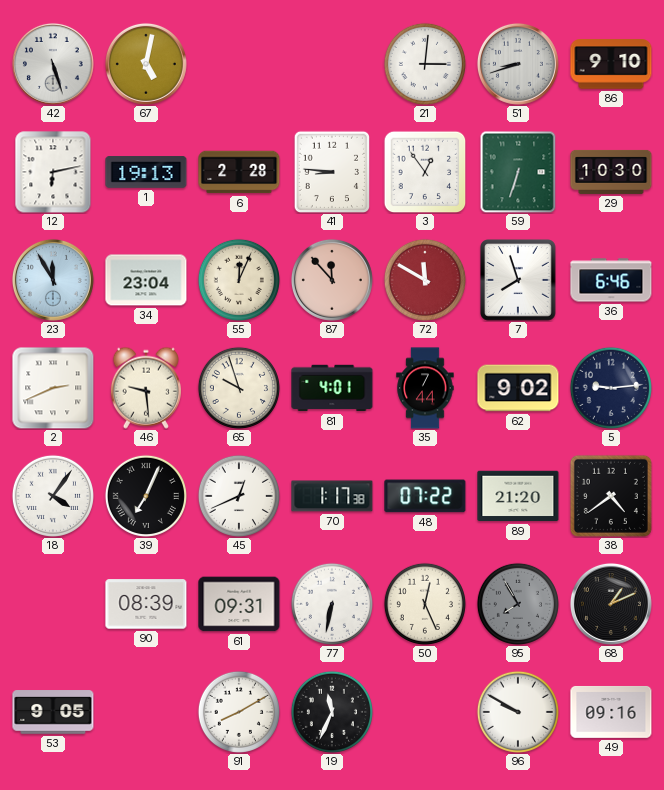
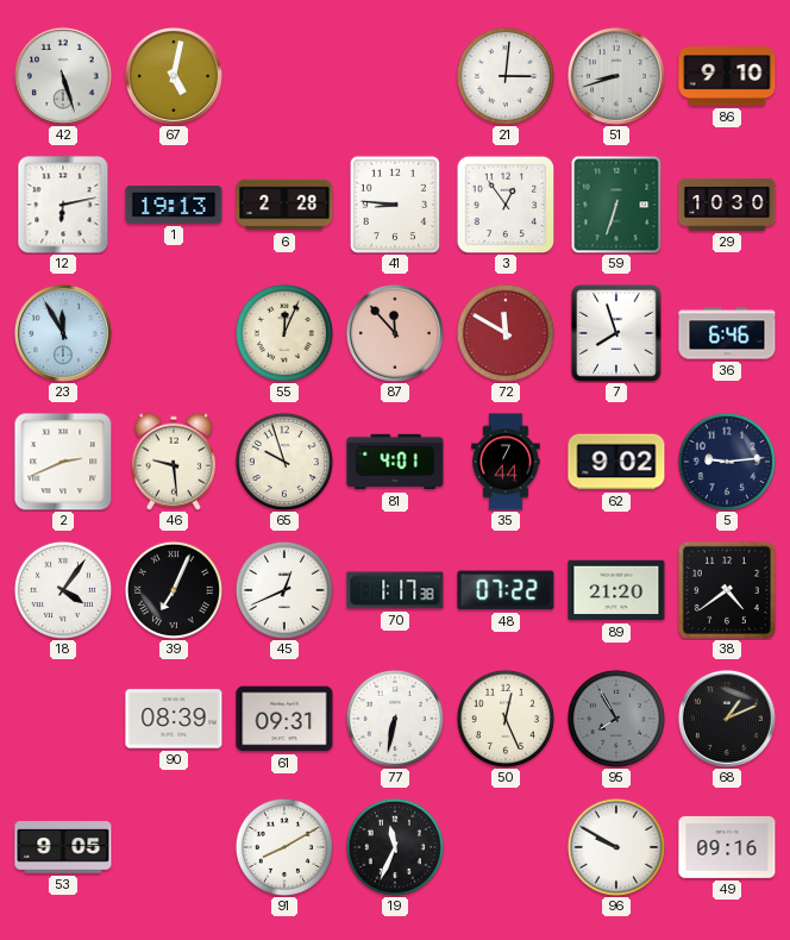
34: 23:04 -> none (146, 280)
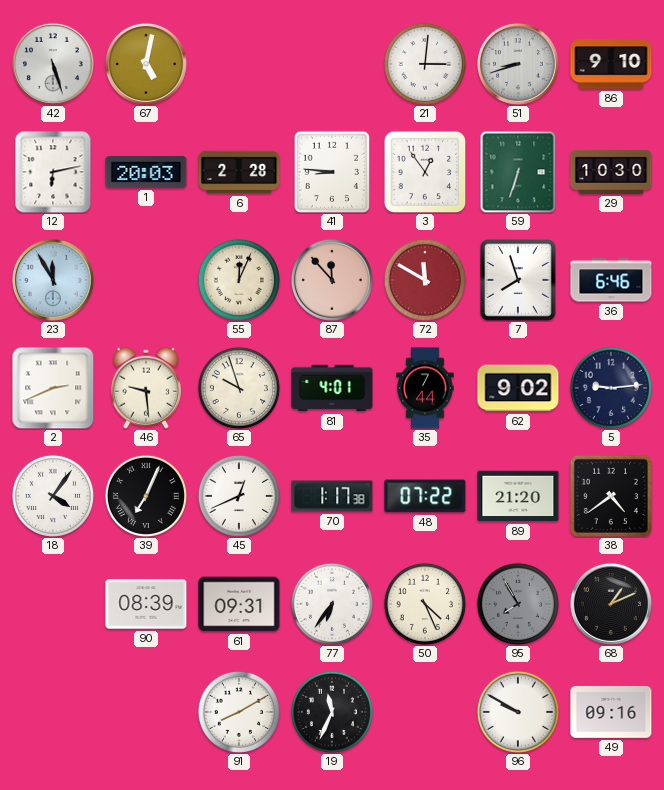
1: 19:13 -> 20:03 (146, 172)
77: 6:32 -> 6:36 (332, 604)
50: 12:26 -> 4:26 (425, 604)
53: 9:05 -> none (63, 847)
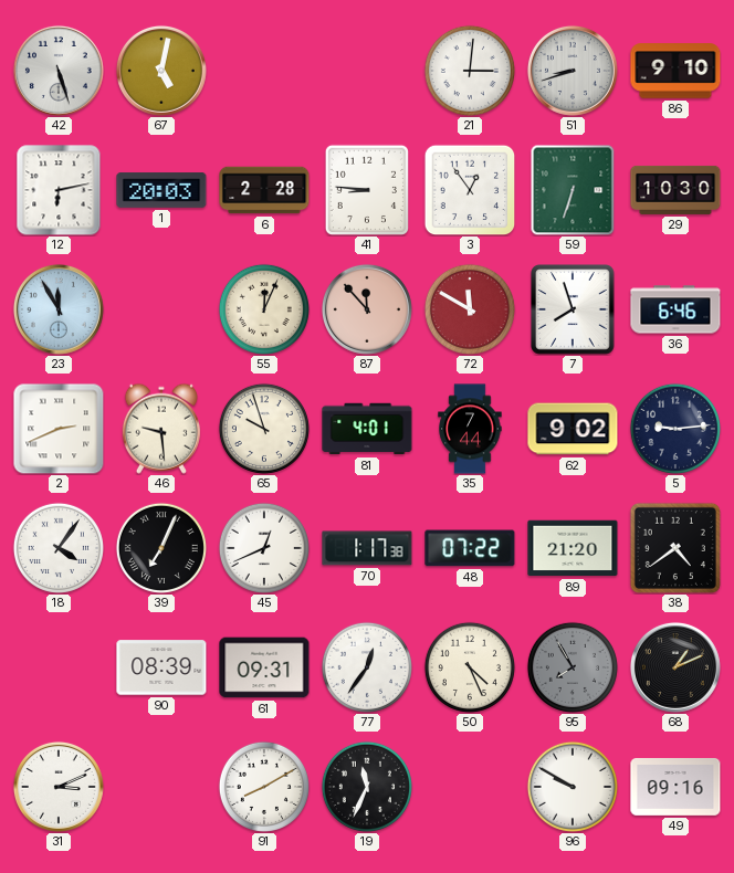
77: 6:36 -> 12:36 (367, 667)
31: none -> 3:11 (59, 787)
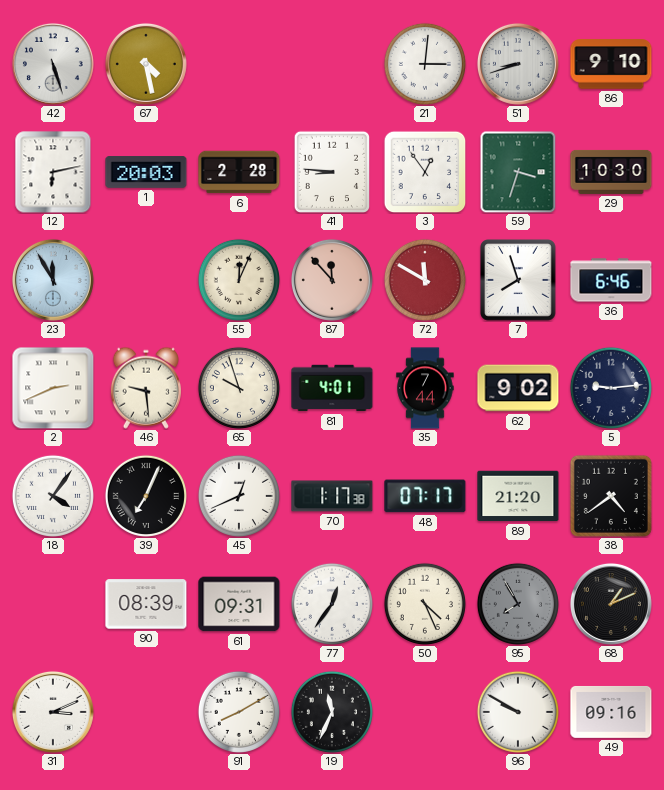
67: 5:02 -> 4:28 (146, 64)
59: 6:33 -> 3:33 (518, 172)
48: 07:22 -> 07:17 (425, 496)
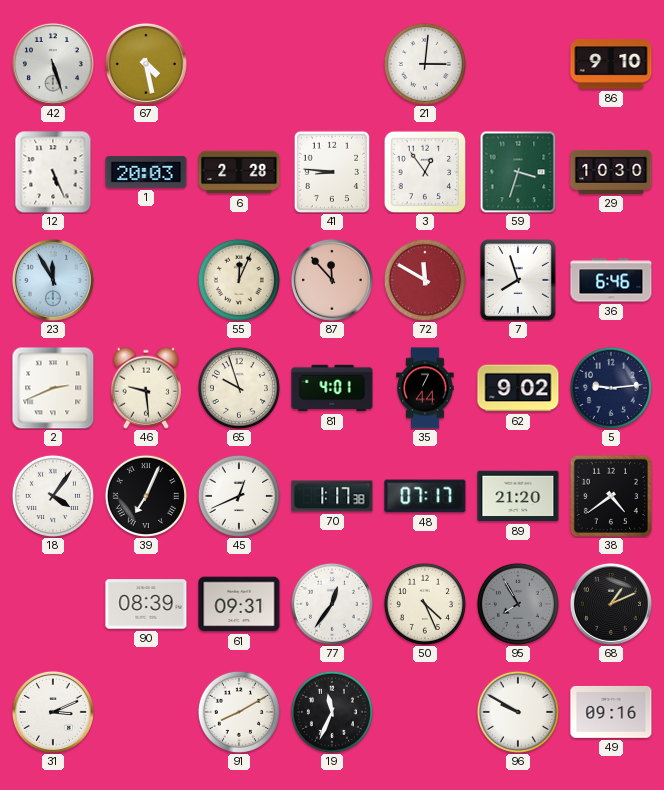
51: 8:42 -> none (518, 64)
12: 6:13 -> 5:26 (53, 172)
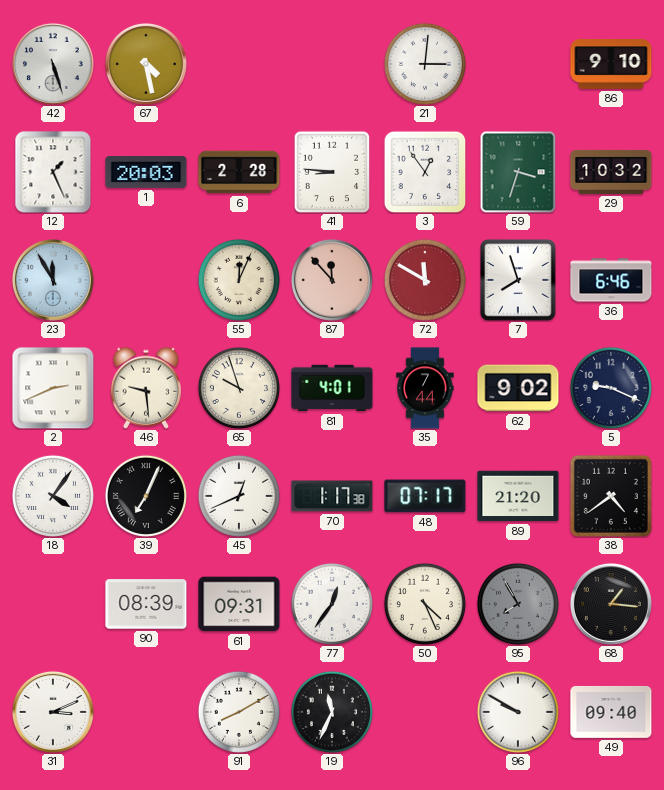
12: 5:26 -> 1:26 (53, 172)
29: 10:30 -> 10:32 (611, 172)
5: 9:14 -> 9:19 (611, 388)
68: 1:11 -> 1:16 (611, 604)
49: 09:16 -> 09:40 (611, 712)
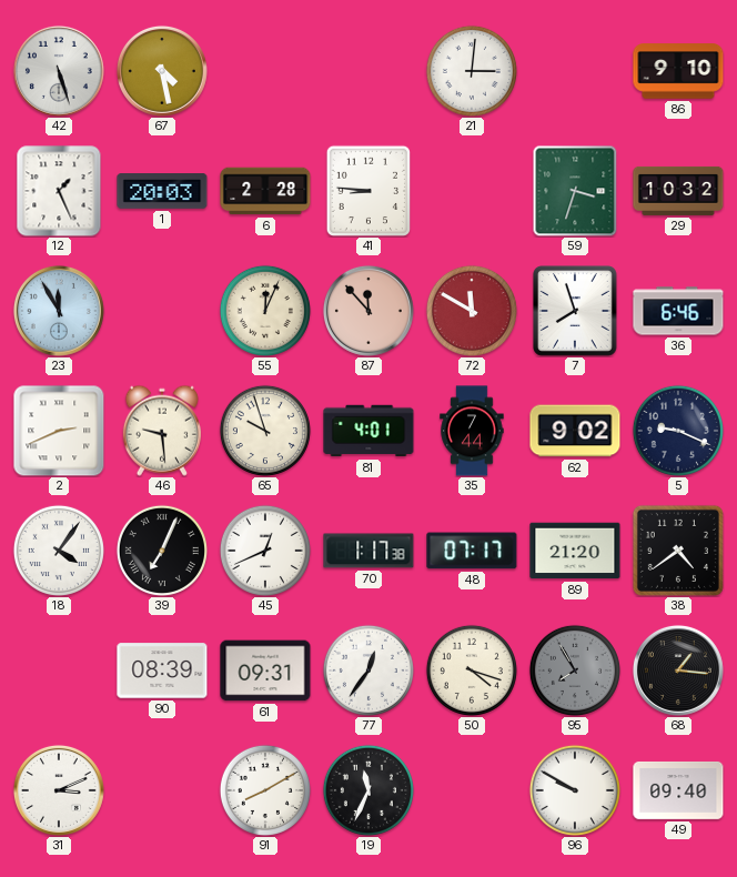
3: 12:54 -> none (425, 172)
50: 4:26 -> 4:18 (472, 671)
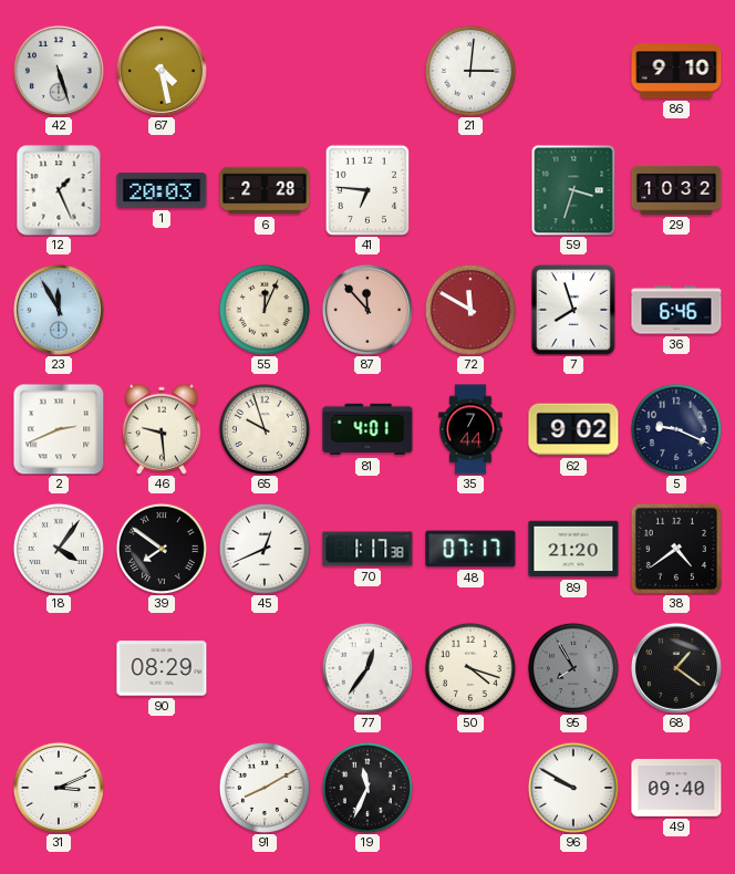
41: 8:46 -> 6:46 (366, 189)
39: 7:04 -> 7:51 (162, 549)
90: 08:39 -> 08:29 (162, 668)
61: 09:31 -> none (265, 671)
68: 1:16 -> 1:21 (676, 668)
